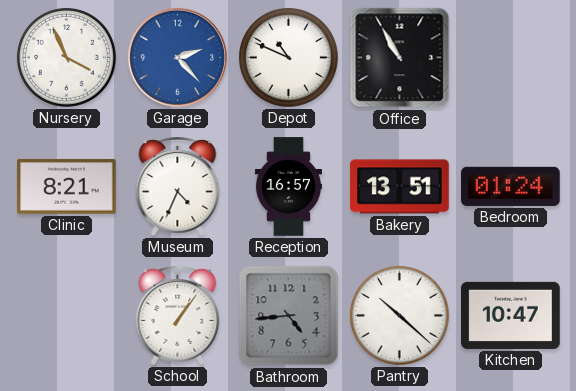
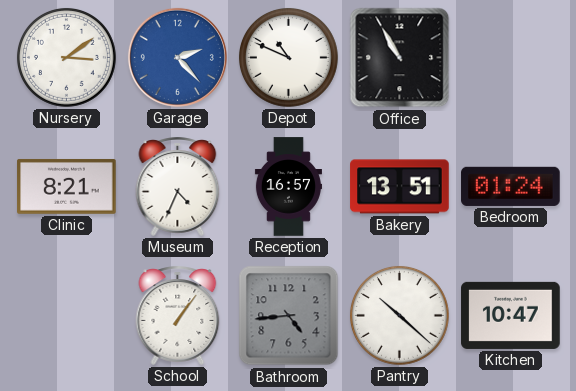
Nursery: 3:56 -> 3:09 (66, 57)
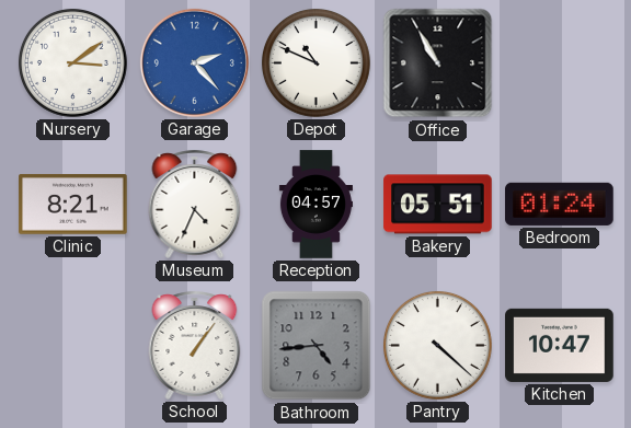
Reception: 16:57 -> 04:57 (315, 205)
Bakery: 13:51 -> 05:51 (438, 205)
Pantry: 10:22 -> 4:22 (437, 345)
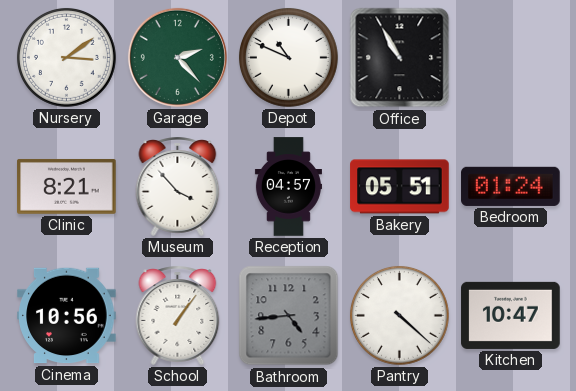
Garage dial: blue -> green (177, 57)
Museum: 4:34 -> 3:53 (178, 186)
Cinema: none -> 10:56 (67, 316)
